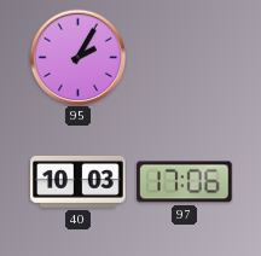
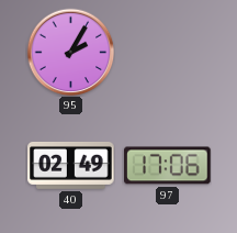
40: 10:03 -> 02:49 (71, 165)
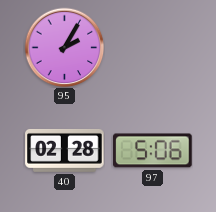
40: 02:49 -> 02:28 (65, 150)
97: 17:06 -> 5:06 (153, 151)
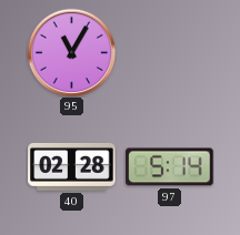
95: 2:05 -> 11:05 (71, 52)
97: 5:06 -> 5:14 (170, 167)
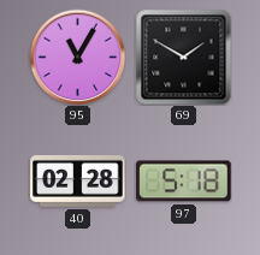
69: none -> 1:50 (183, 58)
97: 5:14 -> 5:18 (184, 182)
